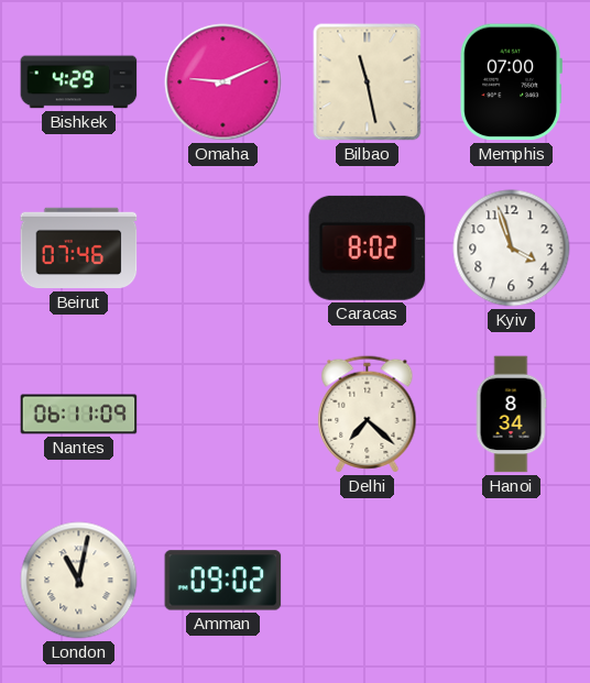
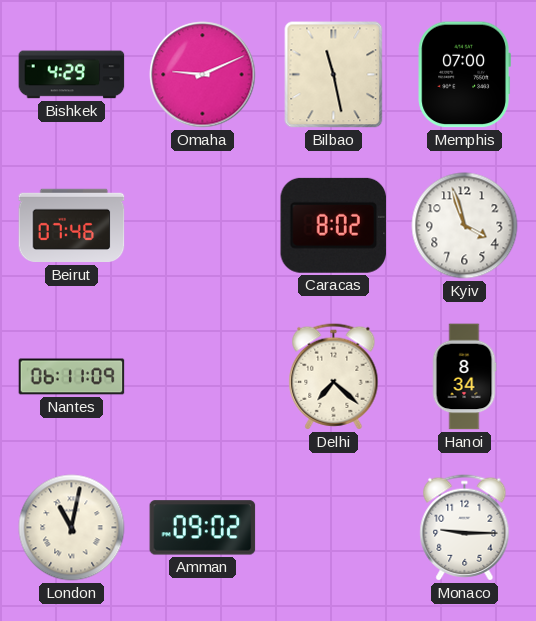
Monaco: none -> 9:15 (465, 528)
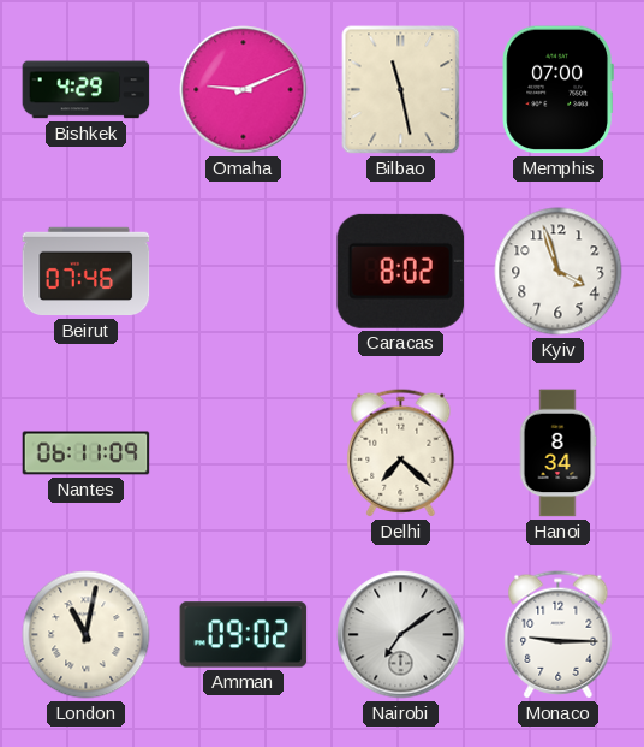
Nairobi: none -> 7:09 (401, 635)
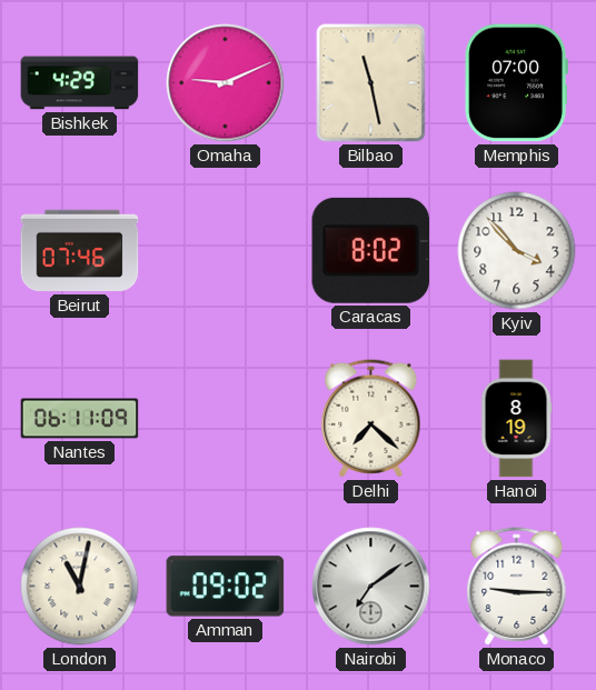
Kyiv: 3:57 -> 3:53 (517, 251)
Hanoi: 8:34 -> 8:19 (516, 419)
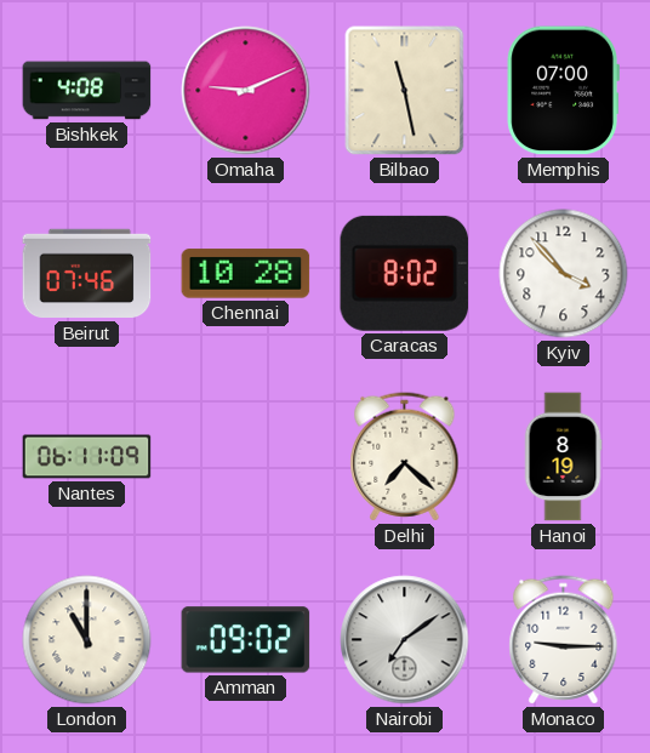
Bishkek: 4:29 -> 4:08 (87, 91)
Chennai: none -> 10:28 (246, 274)
London: 11:02 -> 11:00 (87, 640)
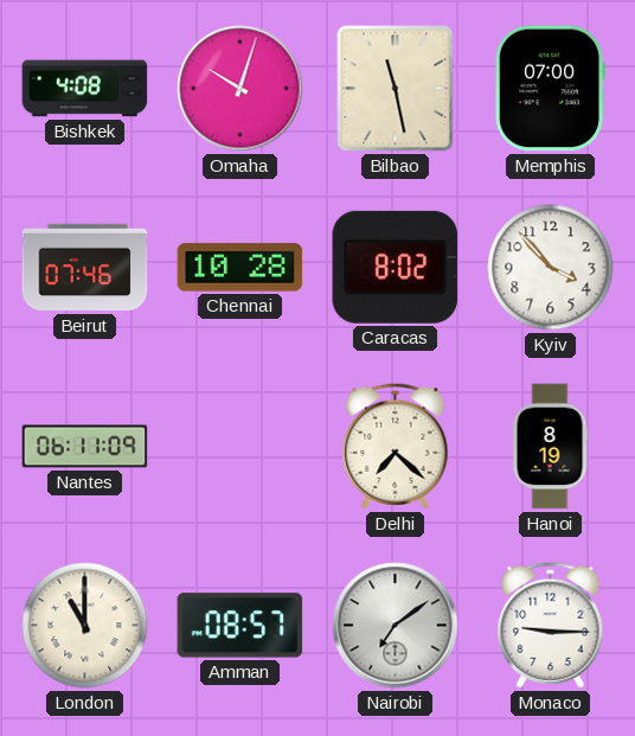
Omaha: 9:11 -> 10:03 (240, 89)
Amman: 09:02 -> 08:57 (240, 626)
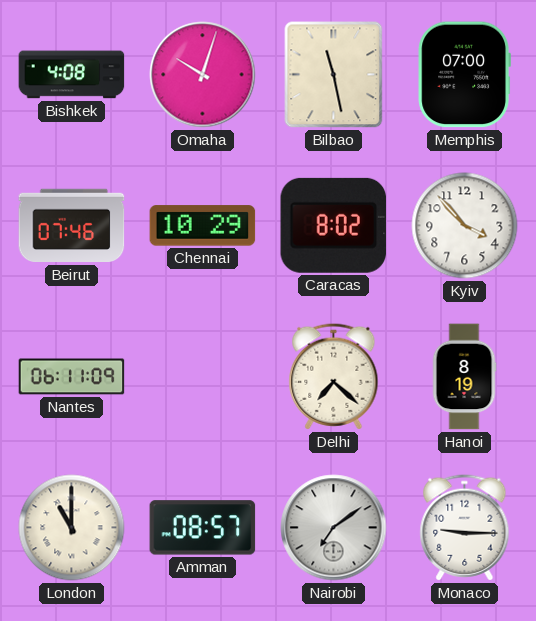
Chennai: 10:28 -> 10:29 (203, 226)
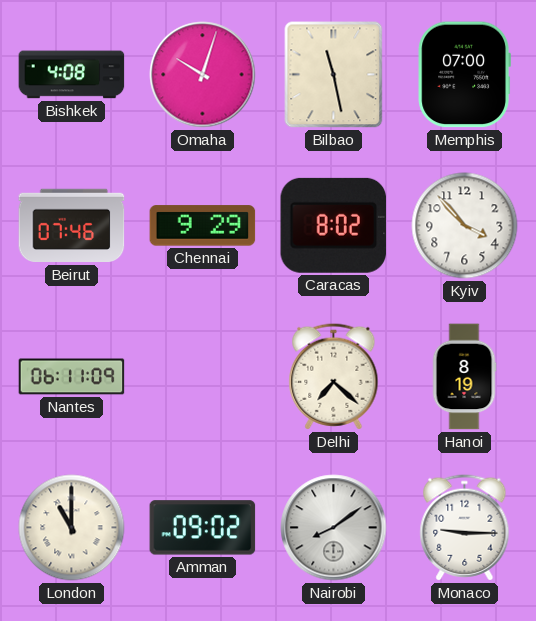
Chennai: 10:29 -> 9:29 (203, 226)
Amman: 08:57 -> 09:02 (203, 528)
Nairobi: 7:09 -> 8:09 (334, 528)
